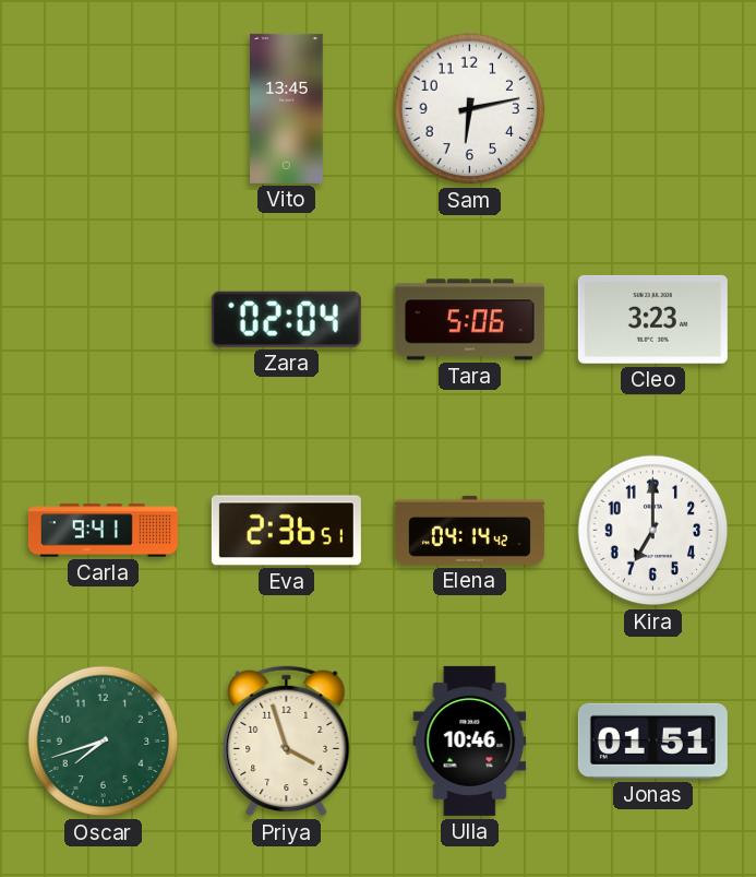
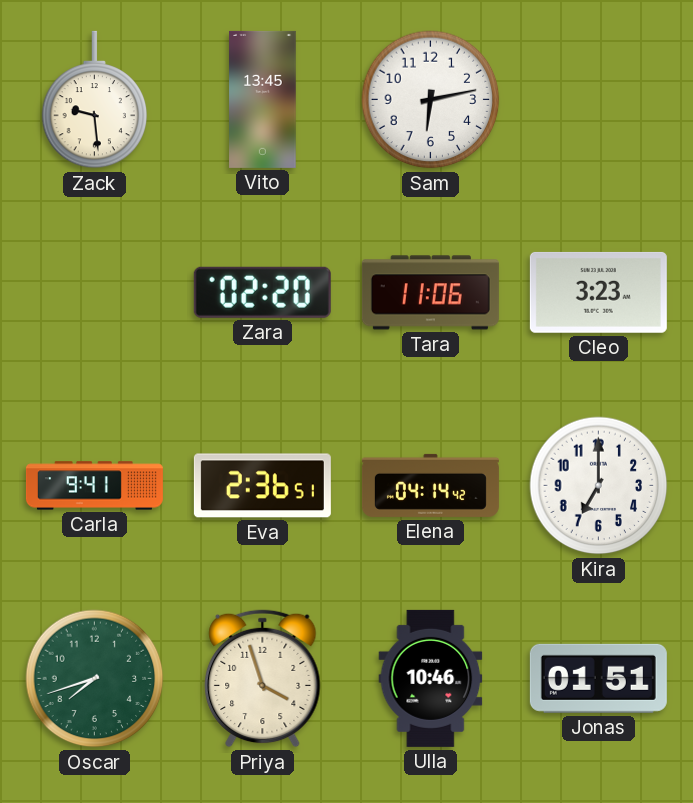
Zack: none -> 9:29 (95, 100)
Zara: 02:04 -> 02:20 (262, 292)
Tara: 5:06 -> 11:06 (430, 293)
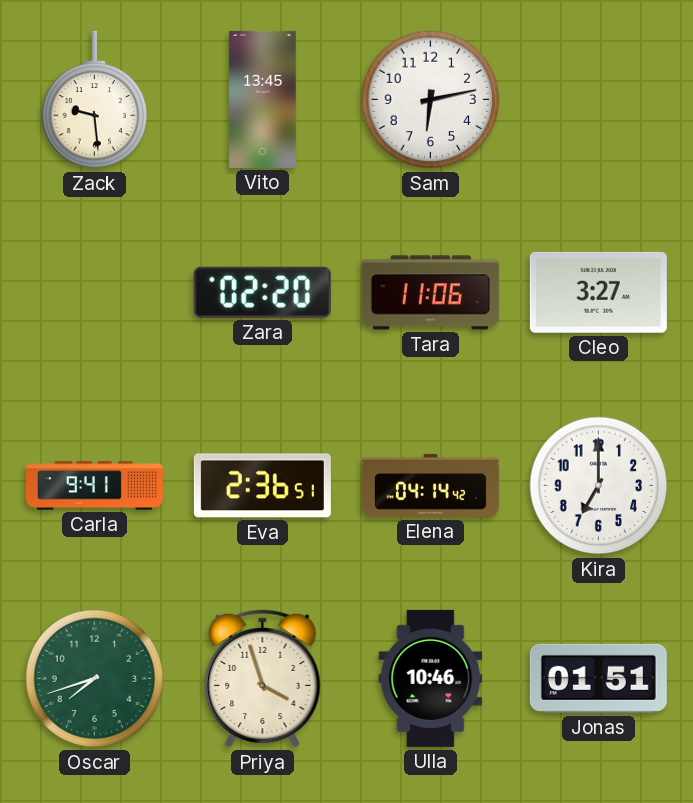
Cleo: 3:23 -> 3:27 (598, 292)
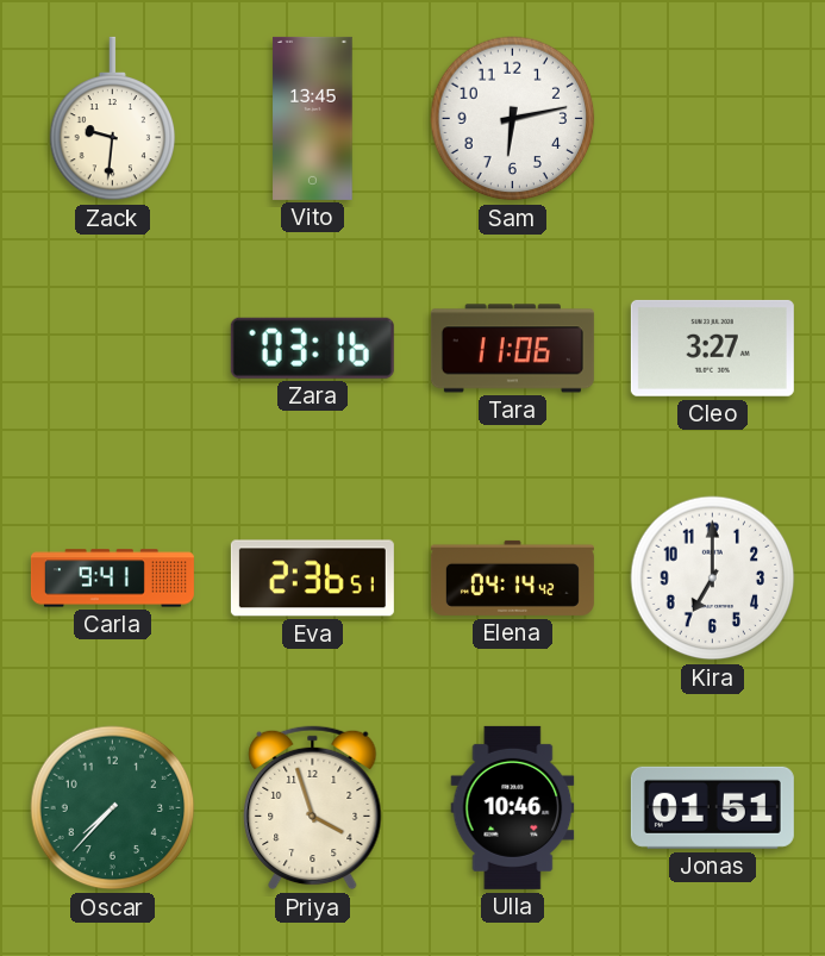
Zack: 9:29 -> 9:31 (113, 119)
Zara: 02:20 -> 03:16 (312, 348)
Oscar: 7:42 -> 7:37 (113, 808)
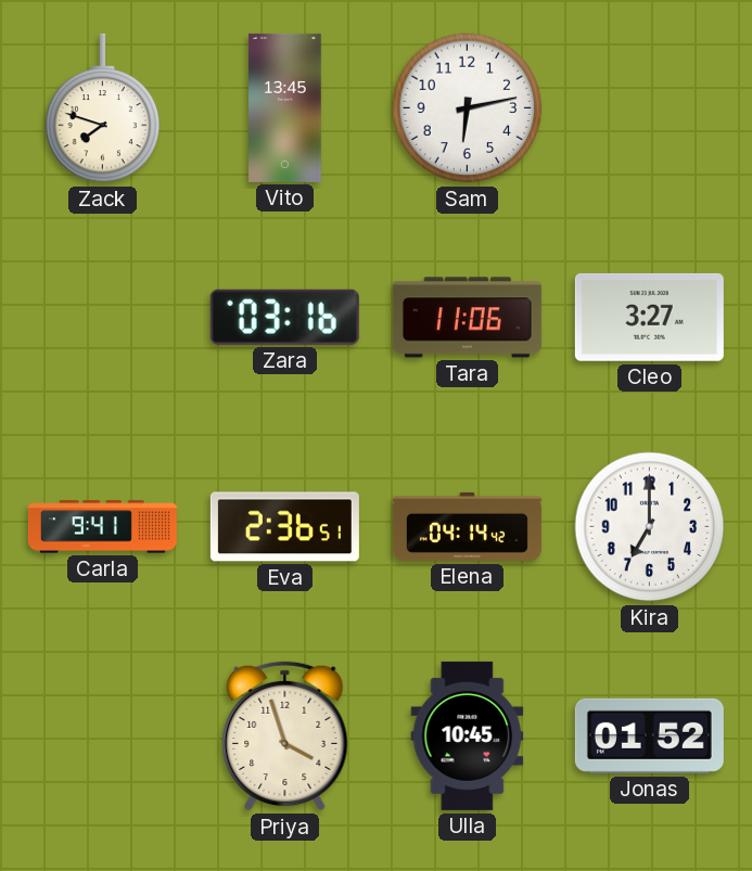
Zack: 9:31 -> 7:48 (103, 108)
Oscar: 7:37 -> none (113, 808)
Ulla: 10:46 -> 10:45 (468, 735)
Jonas: 01:51 -> 01:52 (649, 735)
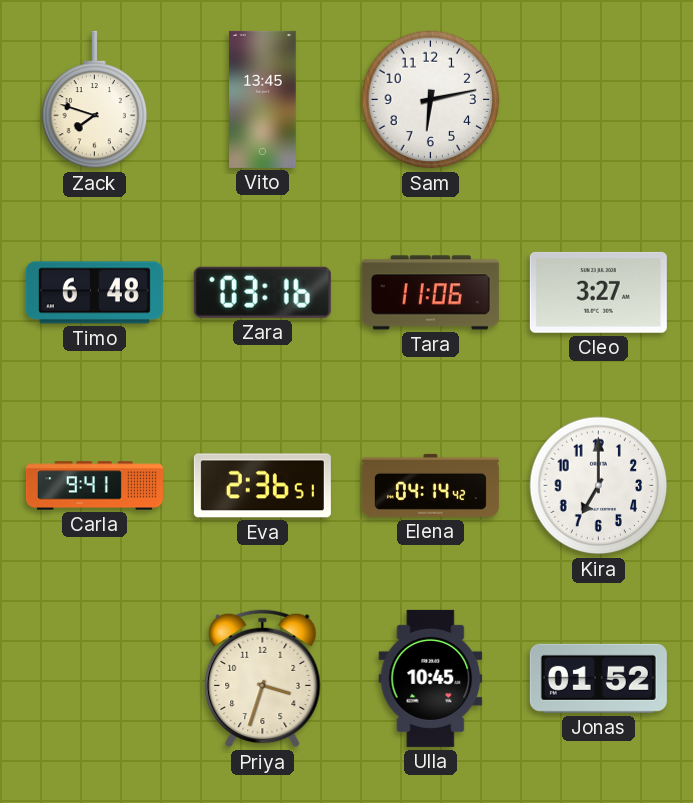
Timo: none -> 6:48 (94, 293)
Priya: 3:57 -> 3:33 (263, 679)
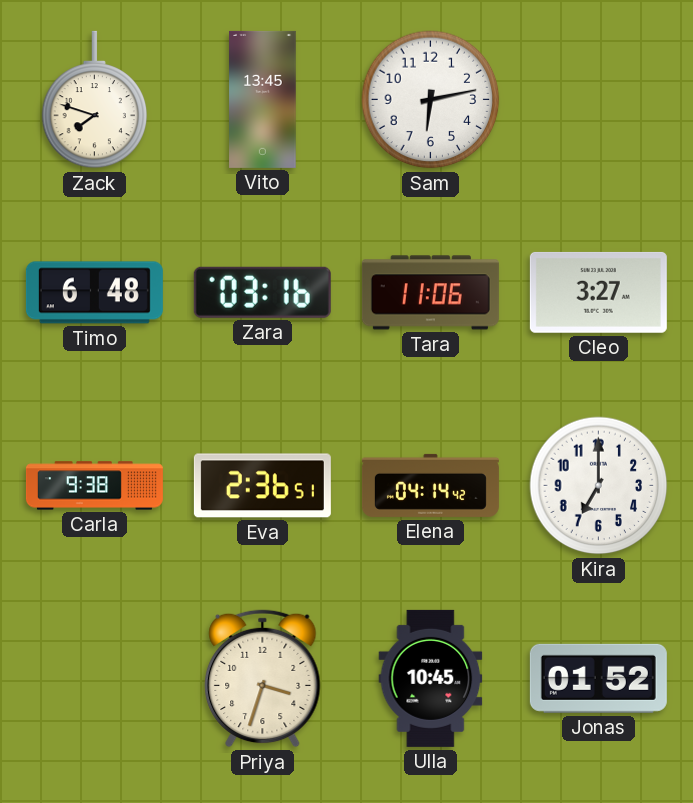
Carla: 9:41 -> 9:38 (94, 486)
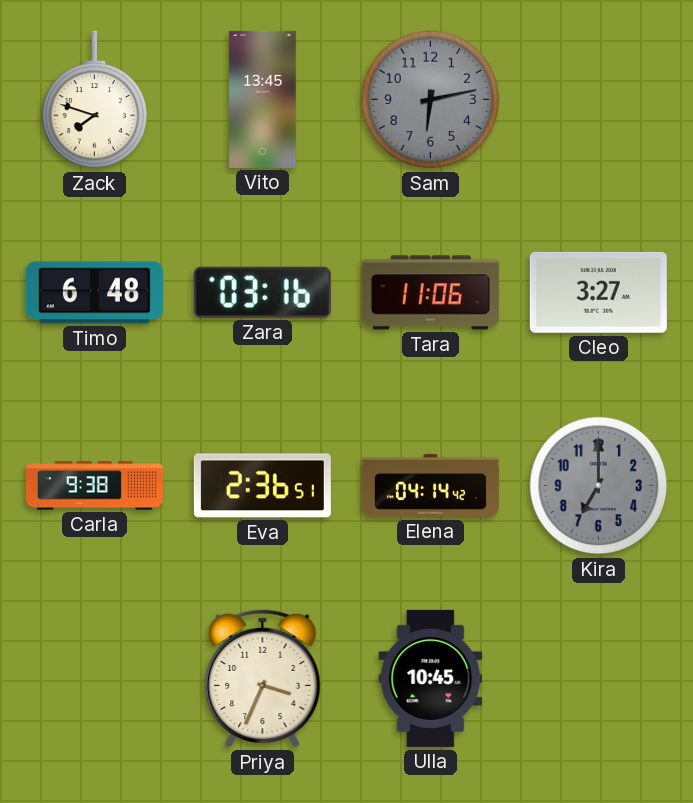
Sam dial: white -> grey (431, 100)
Kira dial: white -> grey (599, 486)
Priya: 3:33 -> 3:34 (263, 679)
Jonas: 01:52 -> none (598, 678)
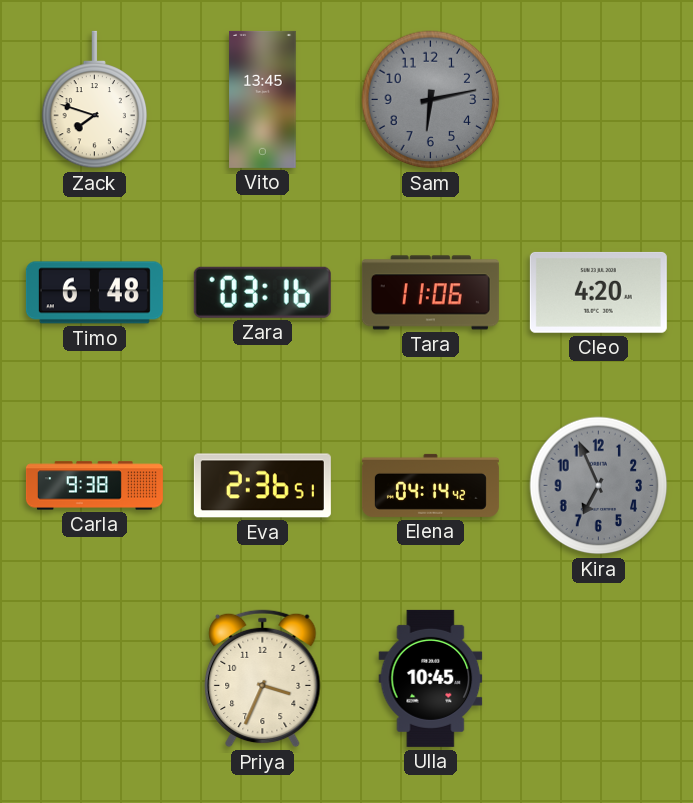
Cleo: 3:27 -> 4:20 (598, 292)
Kira: 7:00 -> 6:56 (599, 486)
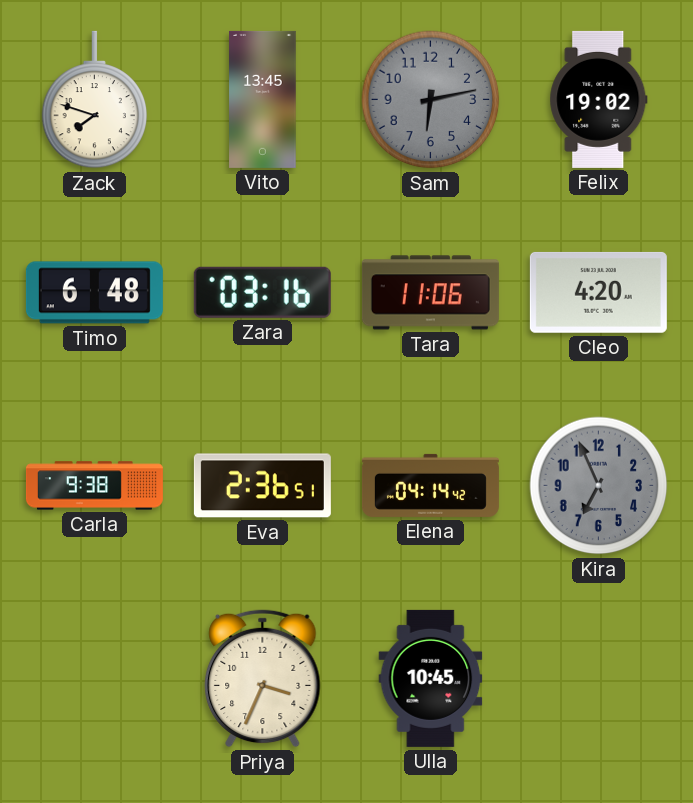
Felix: none -> 19:02 (599, 99)
